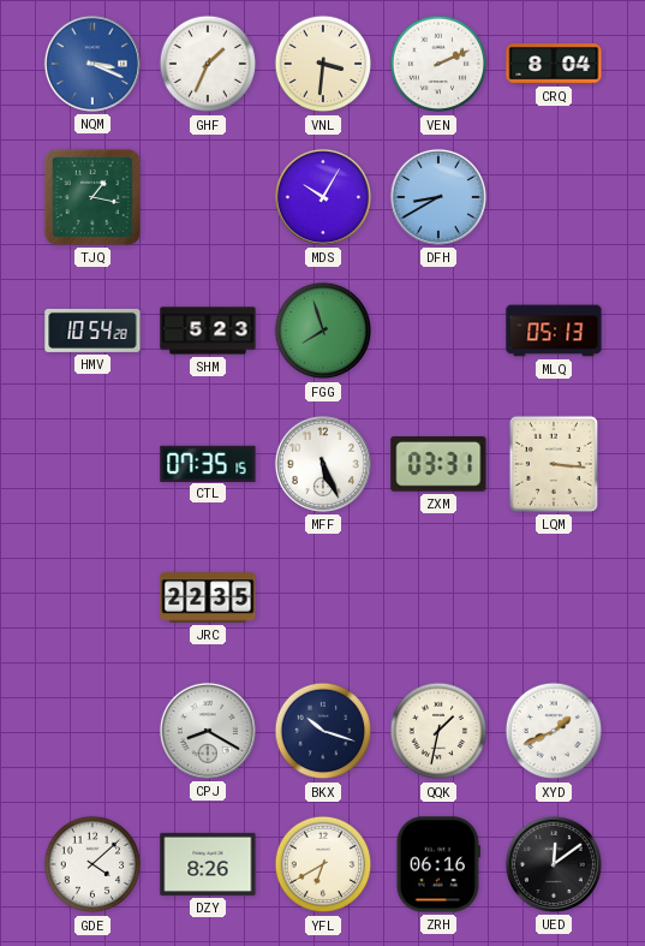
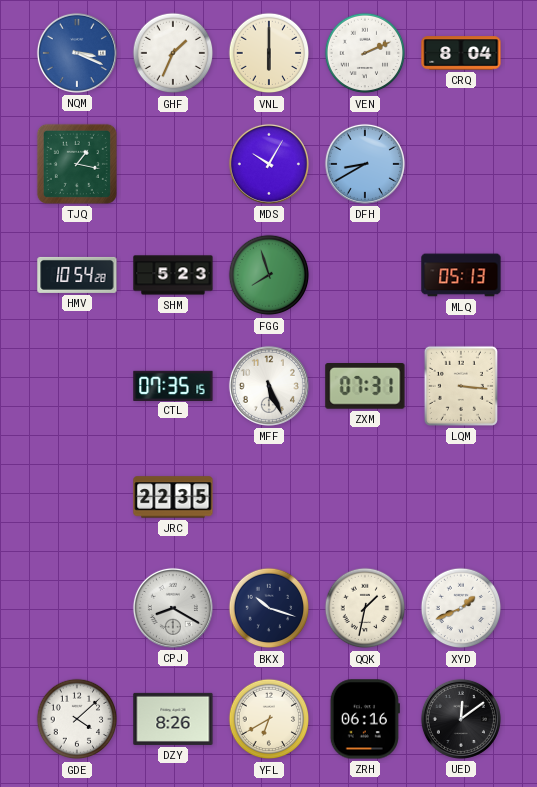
VNL: 3:31 -> 6:00 (269, 53)
ZXM: 03:31 -> 07:31 (365, 386)
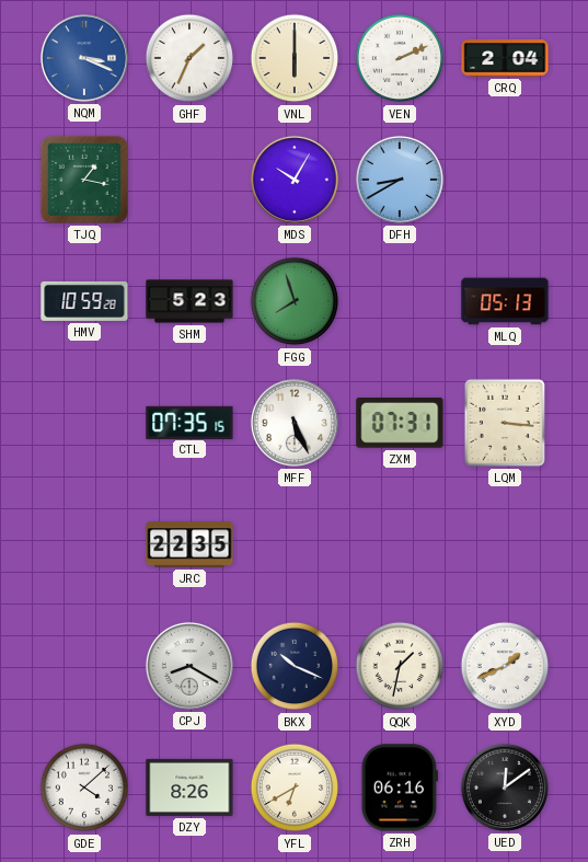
CRQ: 8:04 -> 2:04 (505, 58)
HMV: 10:54 -> 10:59 (84, 301)
BKX: 10:18 -> 10:19 (295, 666)
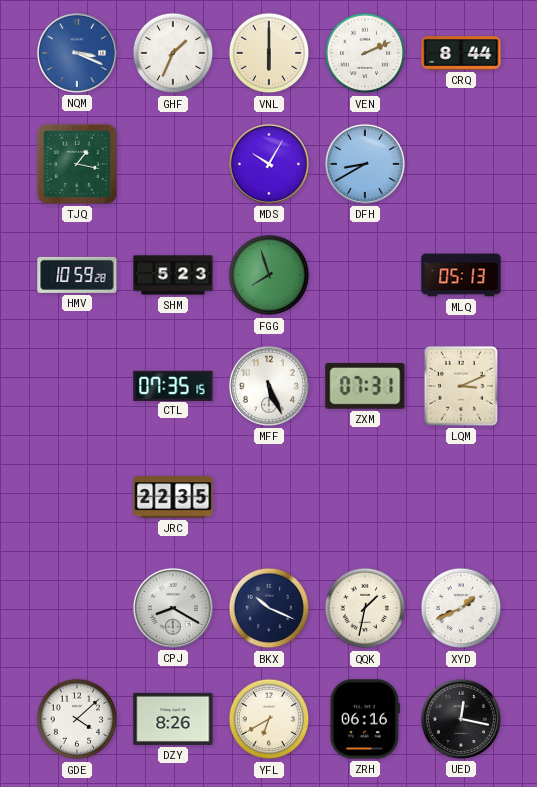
CRQ: 2:04 -> 8:44 (461, 53)
LQM: 3:16 -> 3:11 (461, 386)
UED: 12:09 -> 12:17 (461, 719)
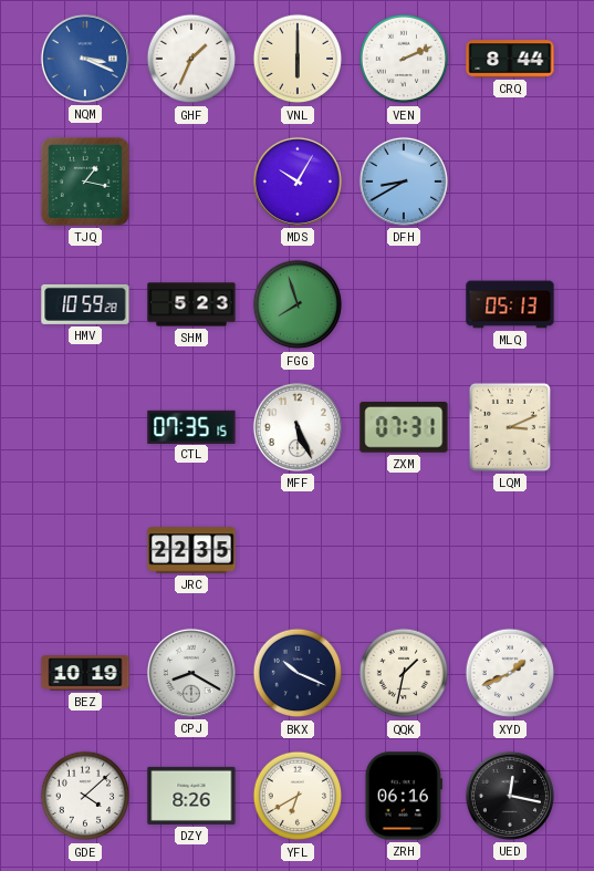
BEZ: none -> 10:19 (85, 673)
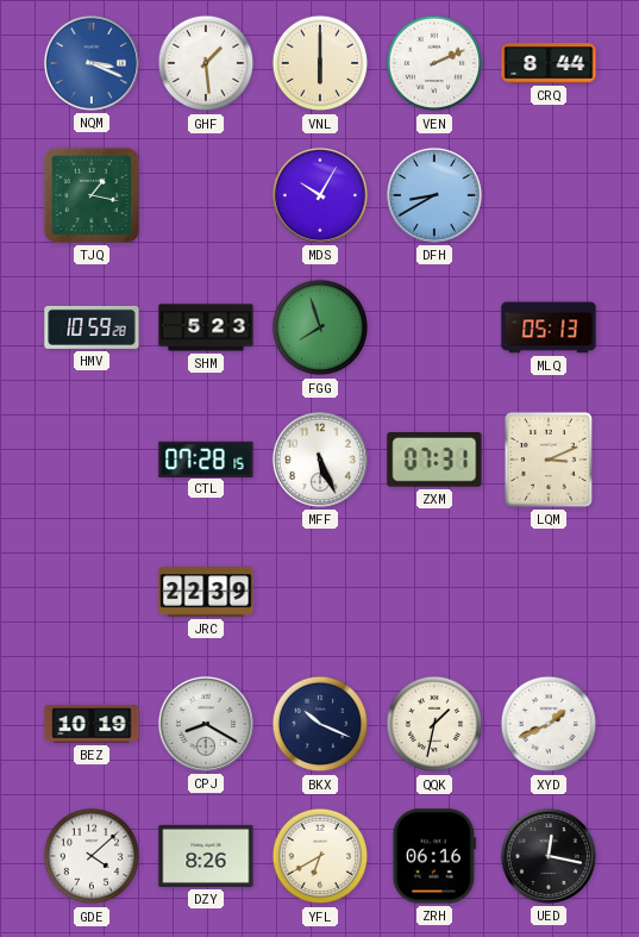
GHF: 1:34 -> 1:29 (206, 63)
CTL: 07:35 -> 07:28 (206, 458)
JRC: 22:35 -> 22:39 (206, 592)
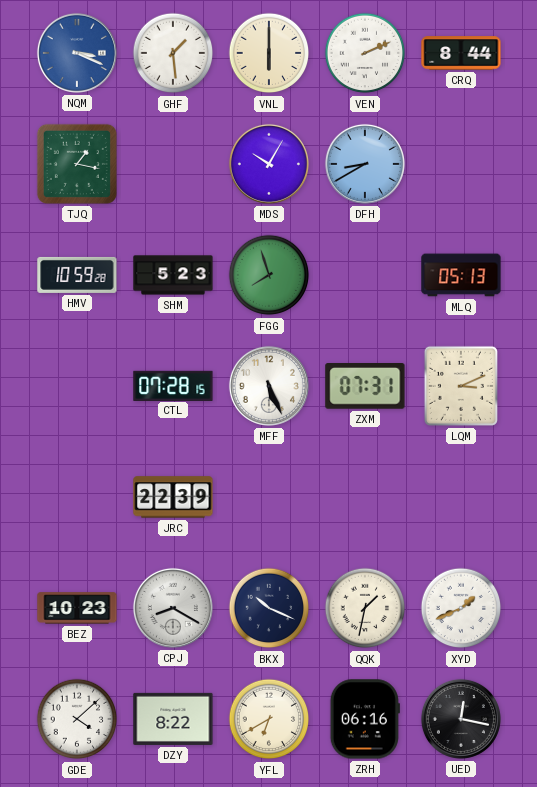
BEZ: 10:19 -> 10:23 (77, 608)
DZY: 8:26 -> 8:22 (173, 719)
